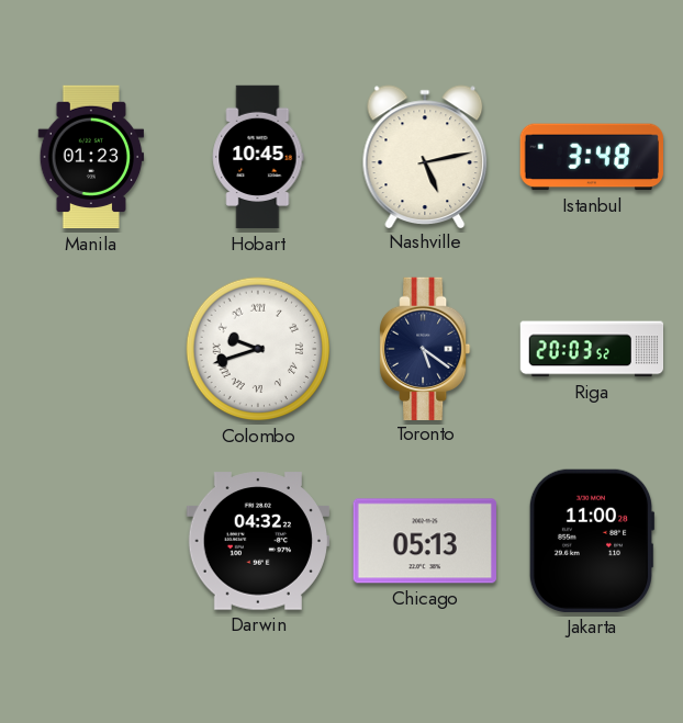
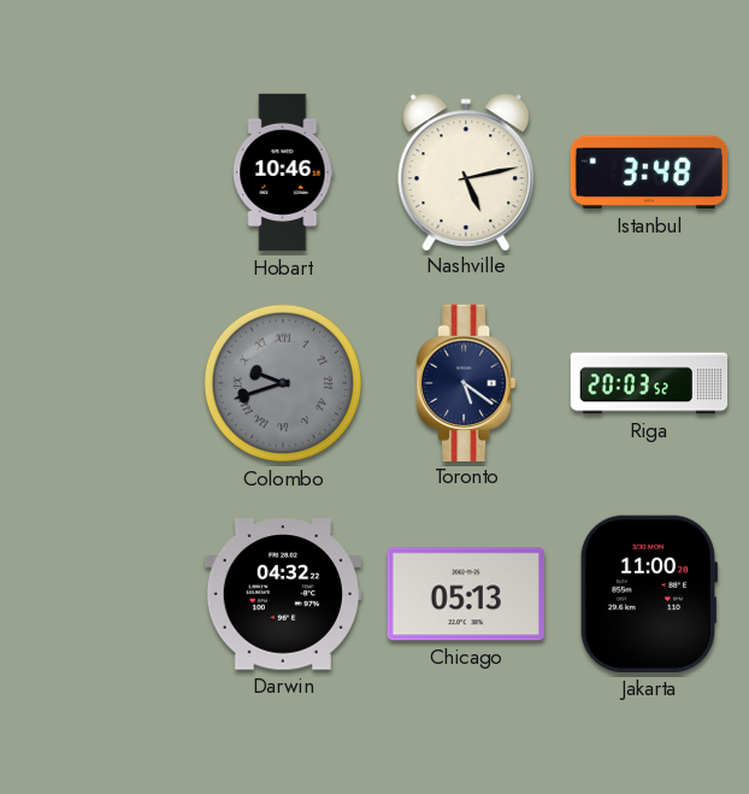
Manila: 01:23 -> none (91, 157)
Hobart: 10:45 -> 10:46 (283, 172)
Colombo dial: white -> grey (283, 383)
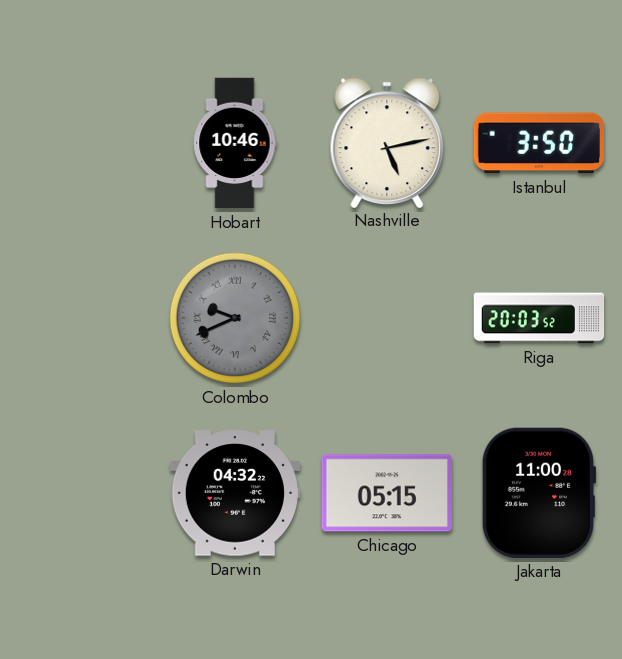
Istanbul: 3:48 -> 3:50 (538, 143)
Colombo: 9:42 -> 9:41 (235, 318)
Toronto: 5:21 -> none (467, 382)
Chicago: 05:13 -> 05:15 (387, 493)
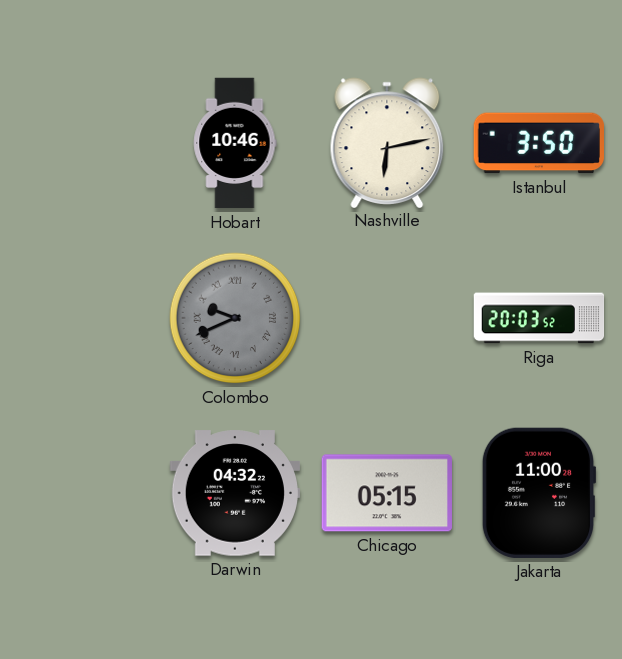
Nashville: 5:13 -> 6:13 (387, 142)
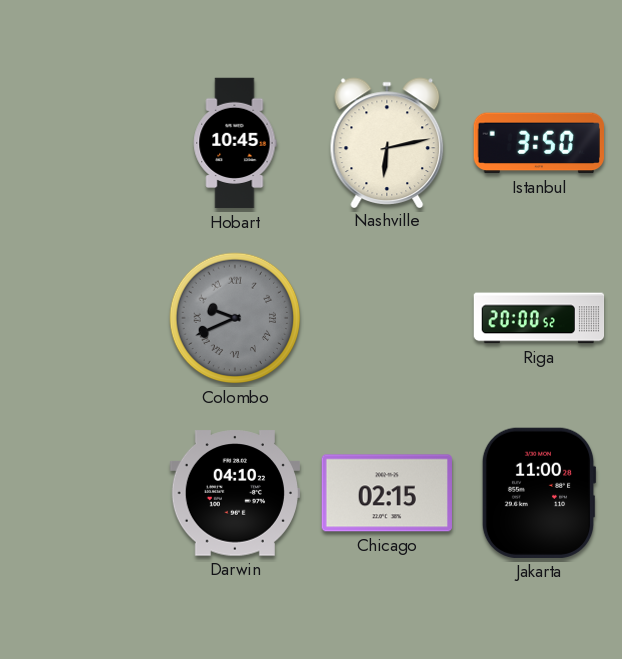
Hobart: 10:46 -> 10:45 (235, 143)
Riga: 20:03 -> 20:00 (539, 318)
Darwin: 04:32 -> 04:10 (234, 493)
Chicago: 05:15 -> 02:15 (387, 493)
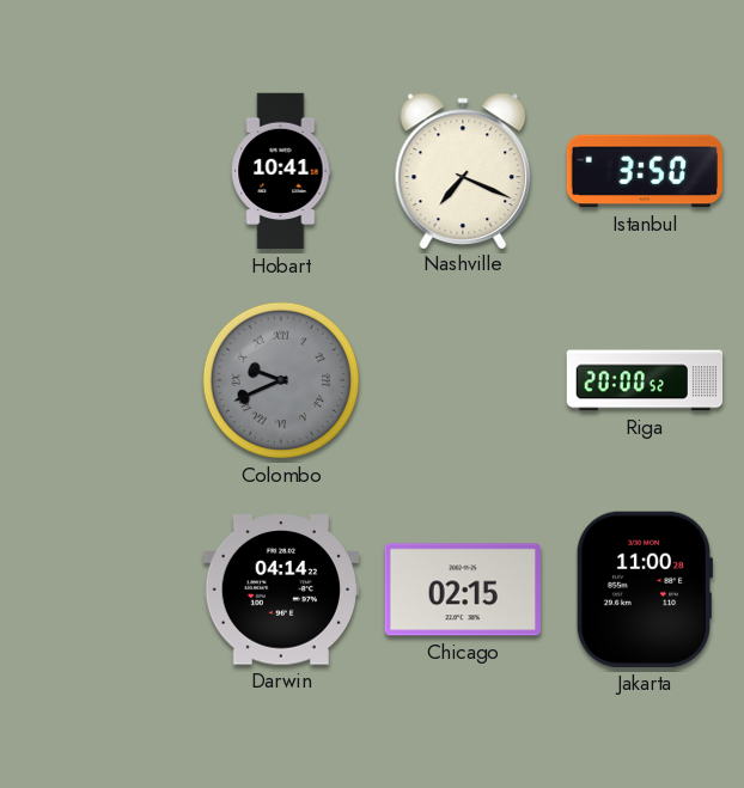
Hobart: 10:45 -> 10:41 (281, 171)
Nashville: 6:13 -> 7:19 (463, 170)
Darwin: 04:10 -> 04:14 (280, 590)
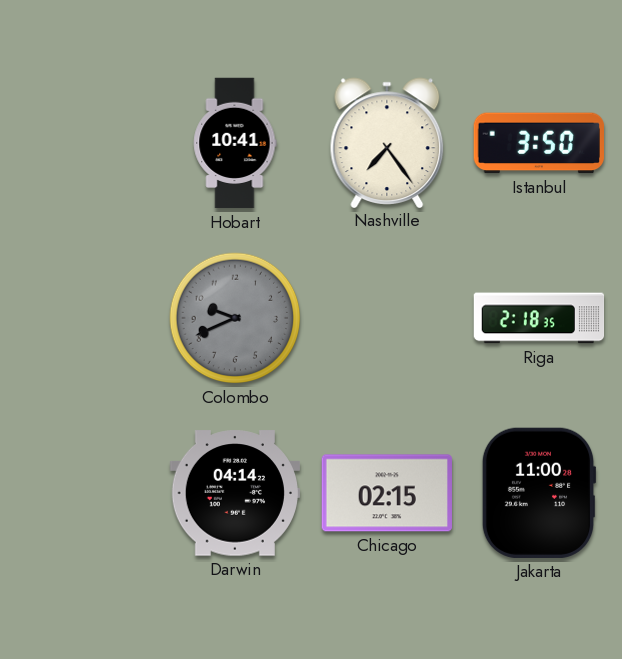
Nashville: 7:19 -> 7:24 (387, 142)
Colombo numerals: Roman -> Arabic (235, 318)
Riga: 20:00 -> 2:18 (539, 318)
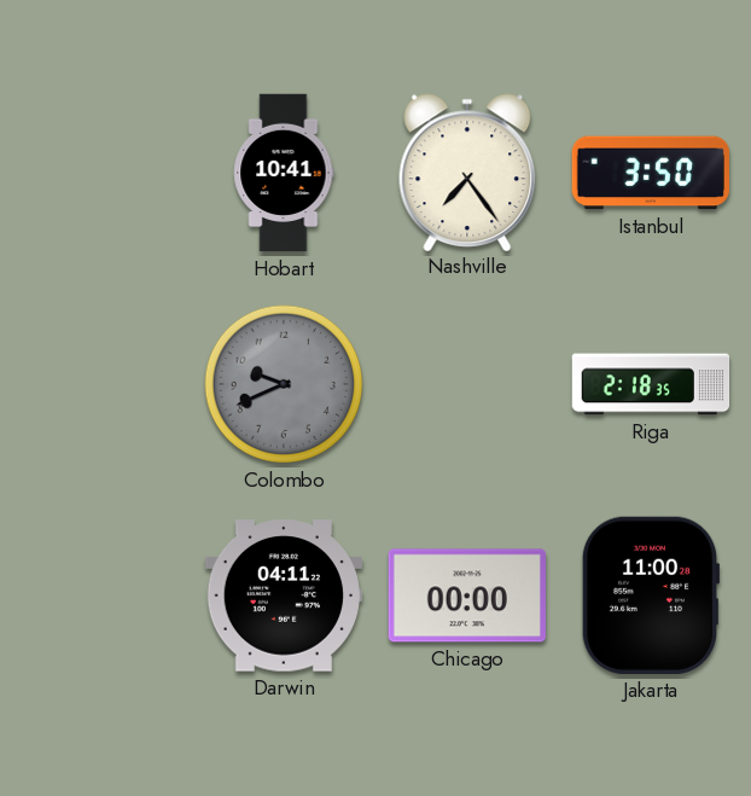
Darwin: 04:14 -> 04:11 (283, 595)
Chicago: 02:15 -> 00:00 (467, 595)
